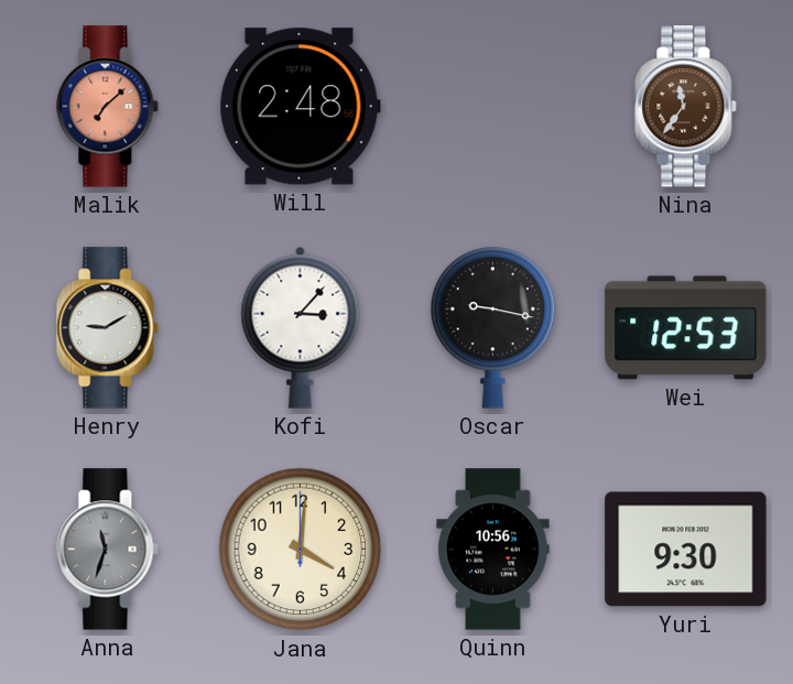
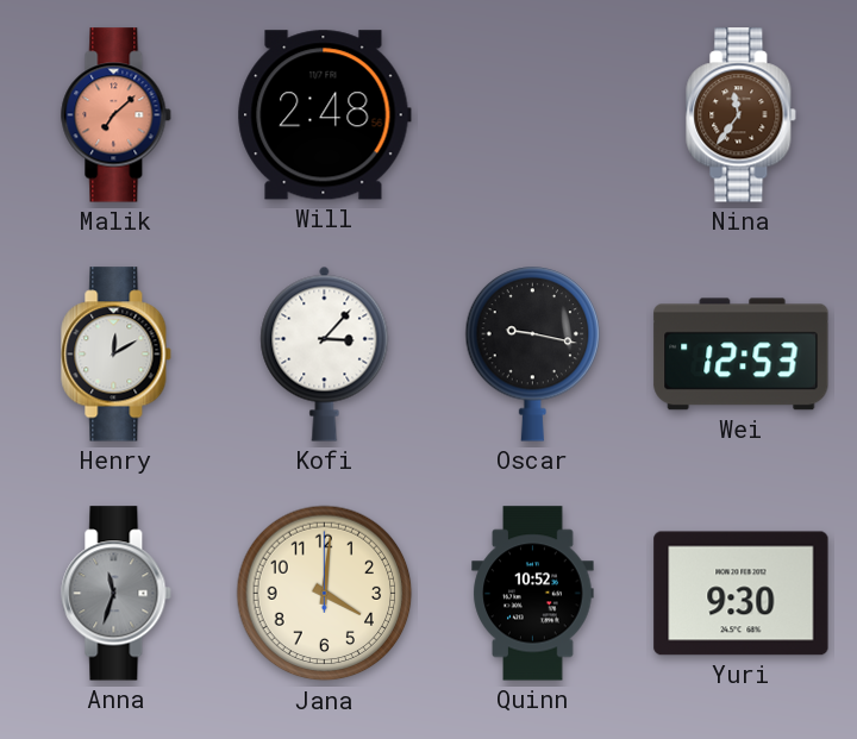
Henry: 9:10 -> 12:10 (117, 355)
Quinn: 10:56 -> 10:52 (533, 594)
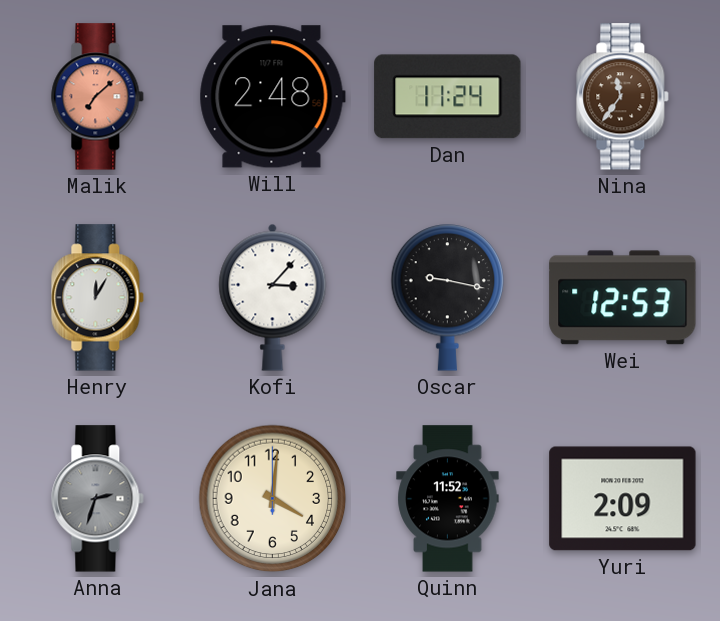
Dan: none -> 11:24 (448, 97)
Henry: 12:10 -> 12:05 (98, 298)
Anna: 11:33 -> 2:33 (98, 499)
Quinn: 10:52 -> 11:52 (448, 499)
Yuri: 9:30 -> 2:09 (623, 499)
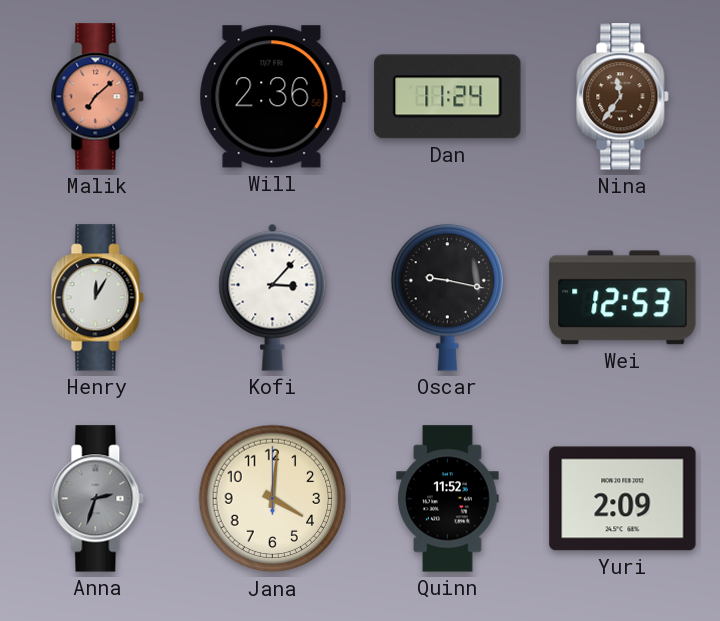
Will: 2:48 -> 2:36 (272, 97)
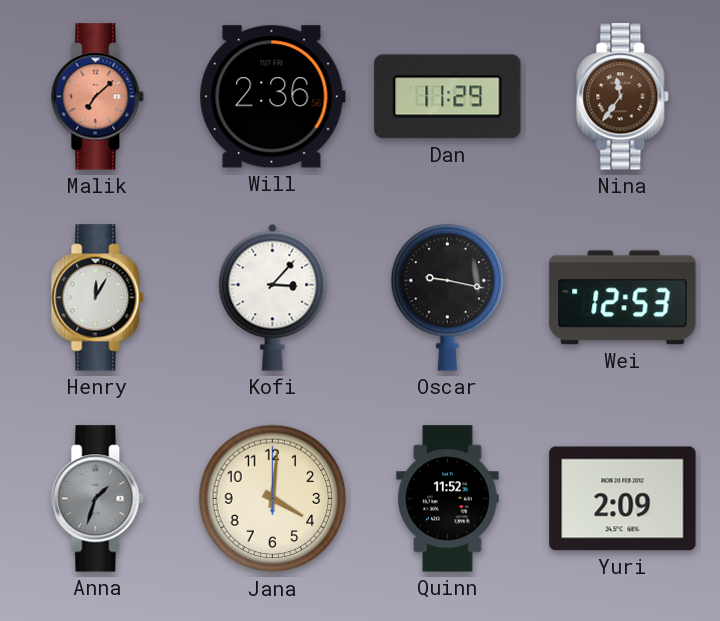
Dan: 11:24 -> 11:29 (448, 97)
Anna: 2:33 -> 1:33 (98, 499)
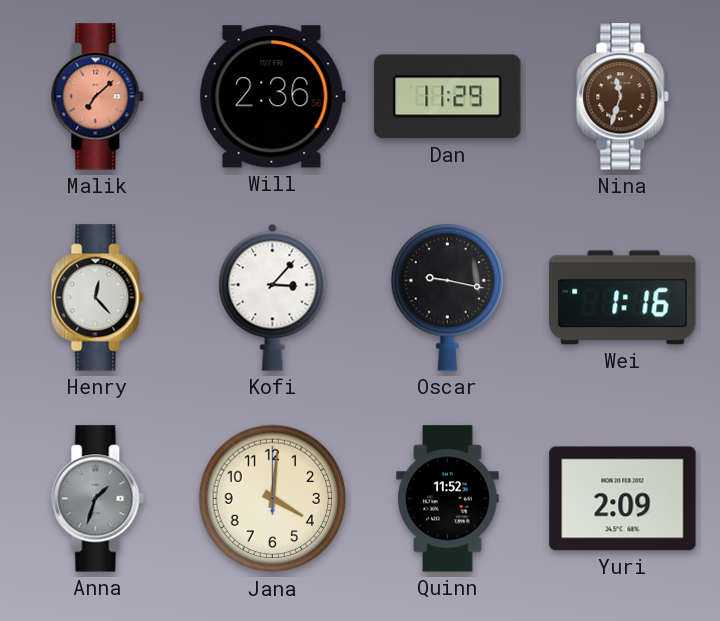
Nina: 11:36 -> 11:33 (623, 97)
Henry: 12:05 -> 12:23 (98, 298)
Wei: 12:53 -> 1:16 (623, 298)
